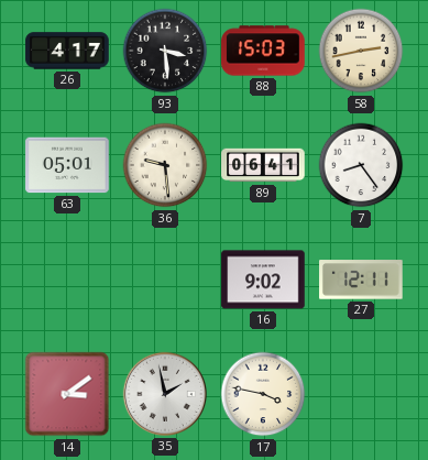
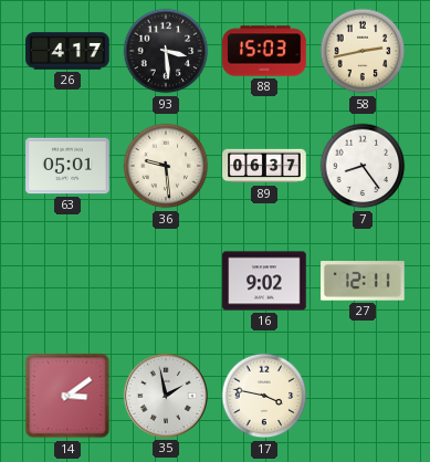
89: 06:41 -> 06:37 (264, 166)
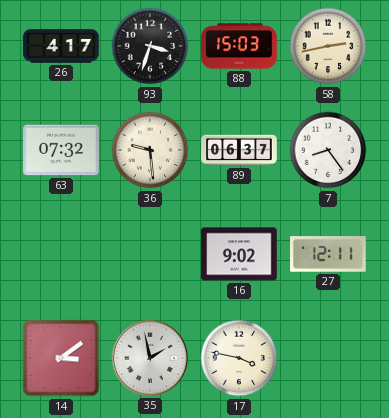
93: 3:29 -> 3:33 (150, 46)
63: 05:01 -> 07:32 (61, 150)
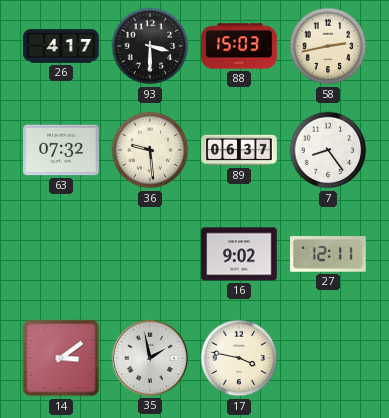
93: 3:33 -> 3:30 (150, 46)
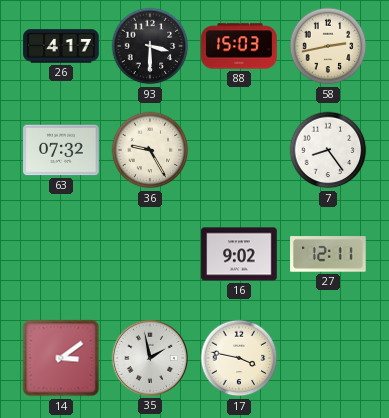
36: 9:29 -> 9:25 (150, 150)
89: 06:37 -> none (239, 150)
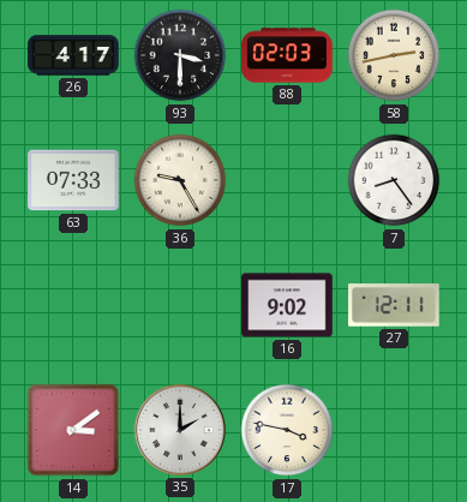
88: 15:03 -> 02:03 (287, 55)
63: 07:32 -> 07:33 (73, 180)
35: 1:58 -> 2:00 (180, 430)
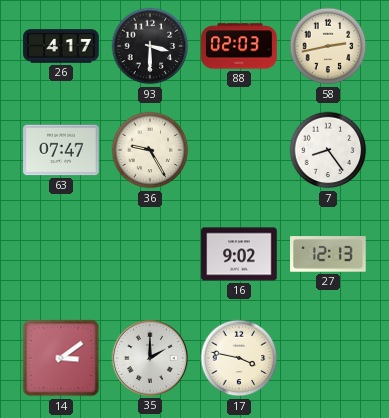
63: 07:33 -> 07:47 (61, 150)
27: 12:11 -> 12:13 (328, 254)
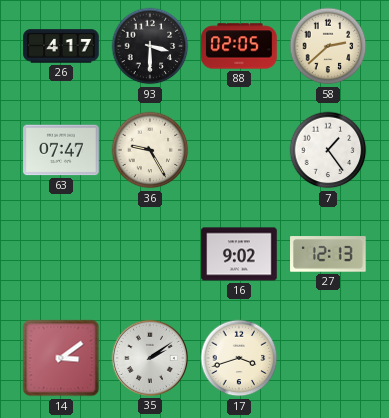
88: 02:03 -> 02:05 (239, 46)
58: 2:43 -> 2:38 (328, 46)
7: 8:24 -> 1:24 (328, 150)
35: 2:00 -> 2:09 (150, 358)
17: 3:47 -> 3:42 (239, 358)
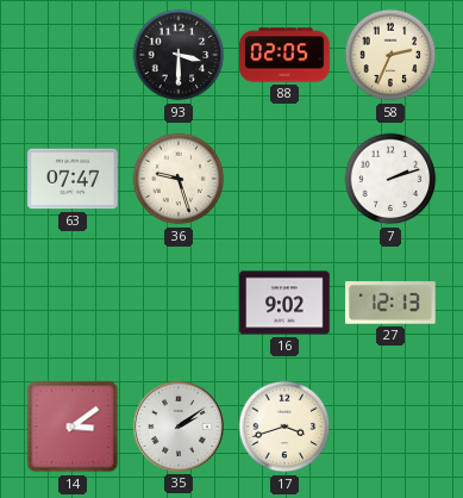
26: 4:17 -> none (61, 46)
58: 2:38 -> 2:34 (390, 55)
36: 9:25 -> 9:27 (179, 179)
7: 1:24 -> 2:12 (390, 179)
